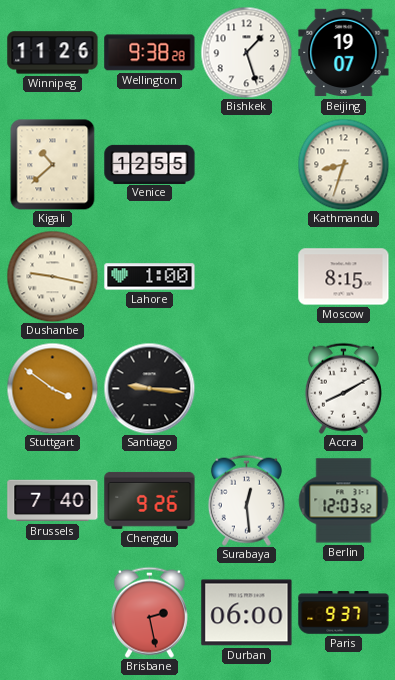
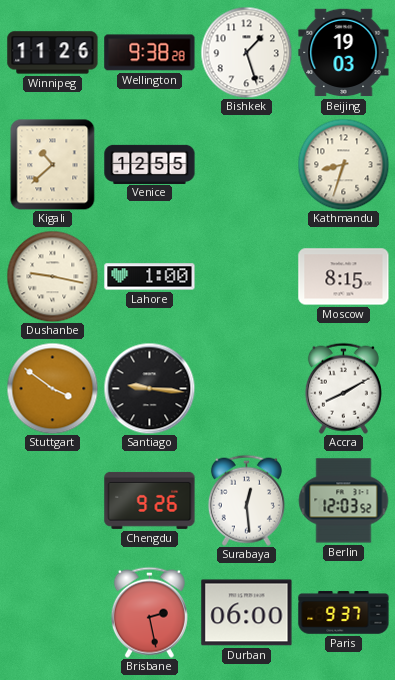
Beijing: 19:07 -> 19:03 (344, 53)
Brussels: 7:40 -> none (53, 501)
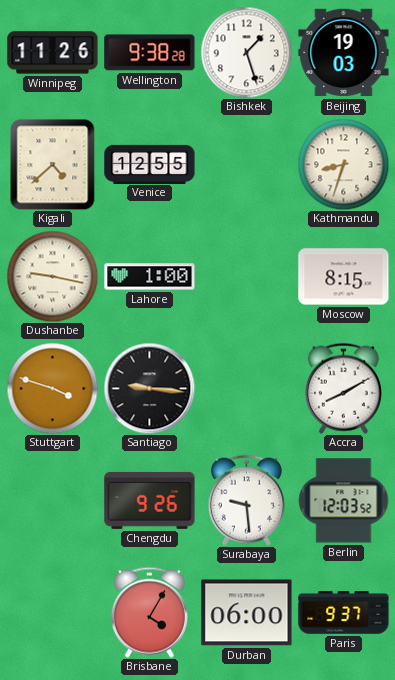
Kigali: 10:38 -> 4:38 (53, 164)
Stuttgart: 3:51 -> 3:48 (52, 388)
Surabaya: 12:29 -> 9:29 (246, 500)
Brisbane: 2:28 -> 4:05 (149, 612)
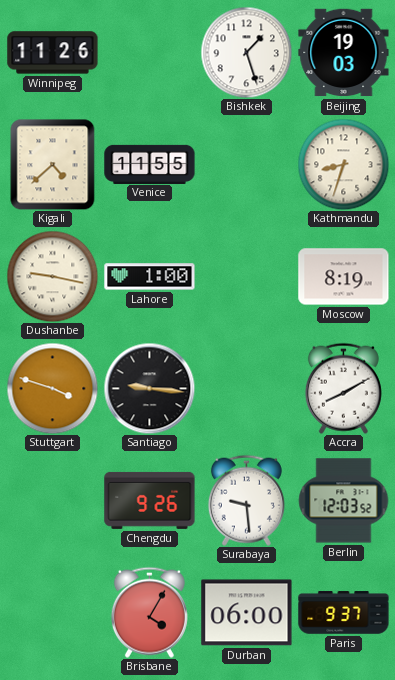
Wellington: 9:38 -> none (150, 53)
Venice: 12:55 -> 11:55 (150, 164)
Moscow: 8:15 -> 8:19 (344, 277)
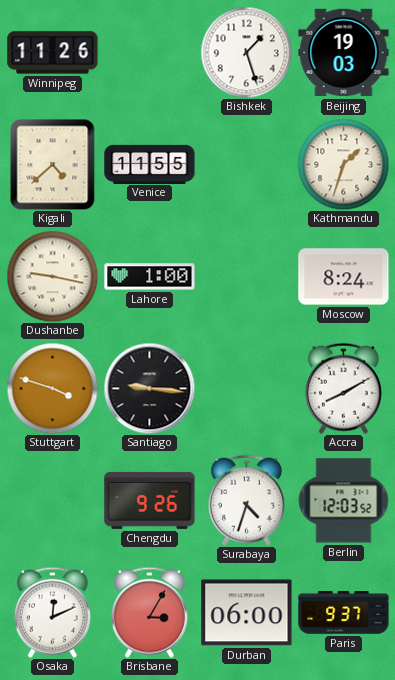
Kathmandu: 8:33 -> 1:33 (343, 164)
Moscow: 8:19 -> 8:24 (344, 277)
Surabaya: 9:29 -> 4:33 (246, 500)
Osaka: none -> 12:11 (52, 612)
Brisbane: 4:05 -> 3:05 (149, 612)
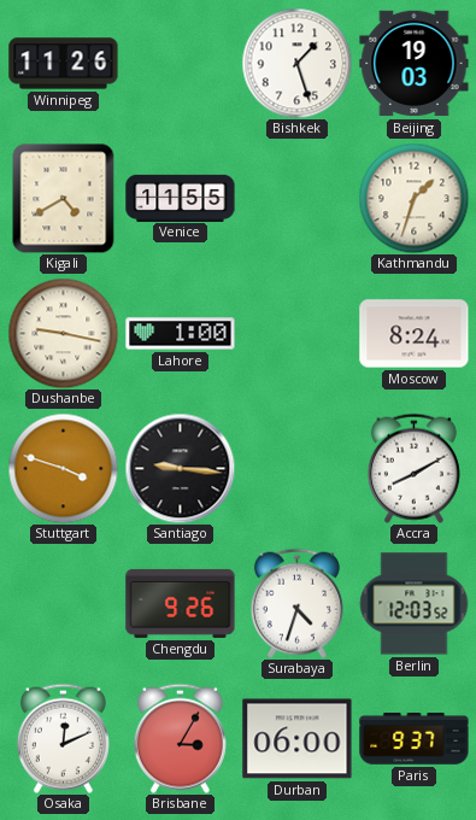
Kigali: 4:38 -> 4:40 (64, 198)
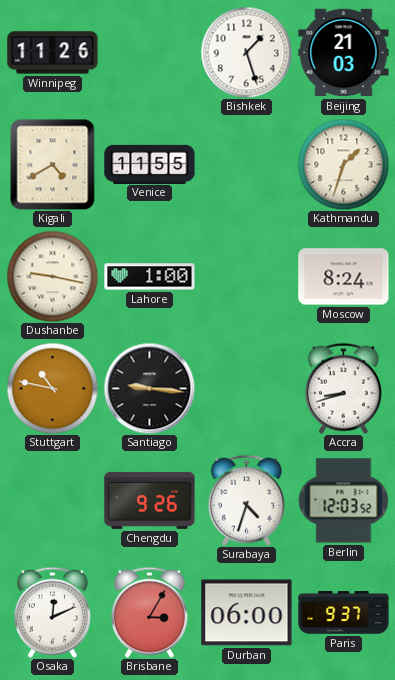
Beijing: 19:03 -> 21:03 (344, 53)
Stuttgart: 3:48 -> 10:47 (52, 388)
Accra: 8:10 -> 8:42 (343, 388)
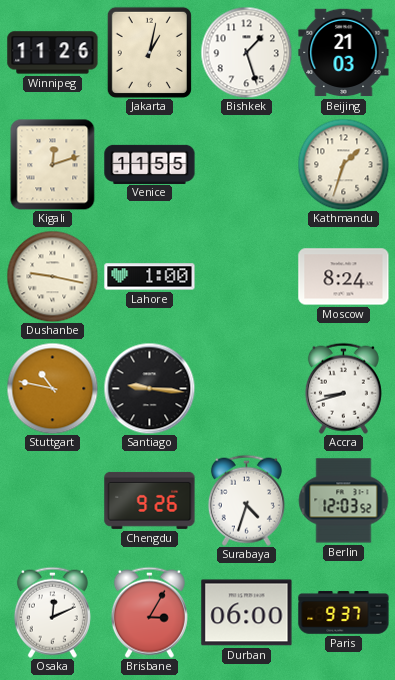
Jakarta: none -> 1:02 (149, 52)
Kigali: 4:40 -> 12:12 (53, 164)
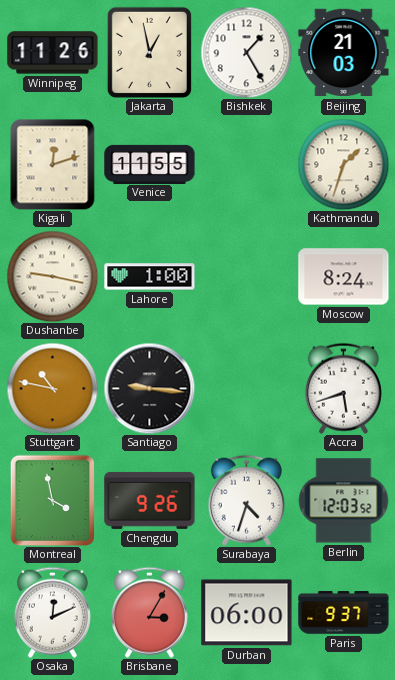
Jakarta: 1:02 -> 12:58 (149, 52)
Bishkek: 1:27 -> 1:25 (246, 52)
Accra: 8:42 -> 5:42 (343, 388)
Montreal: none -> 3:58 (52, 500)
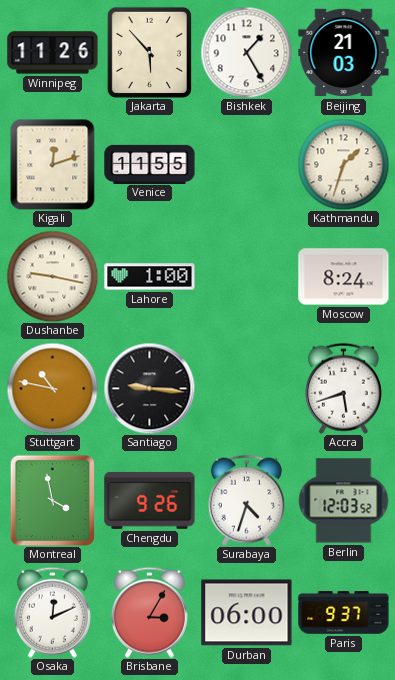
Jakarta: 12:58 -> 5:53 (149, 52)
